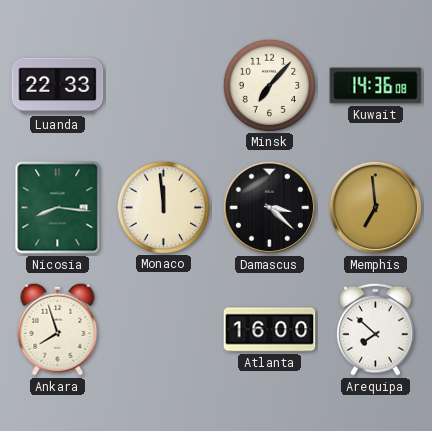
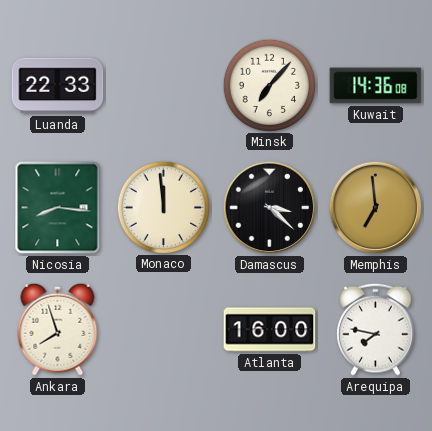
Arequipa: 7:52 -> 7:47 (376, 329)
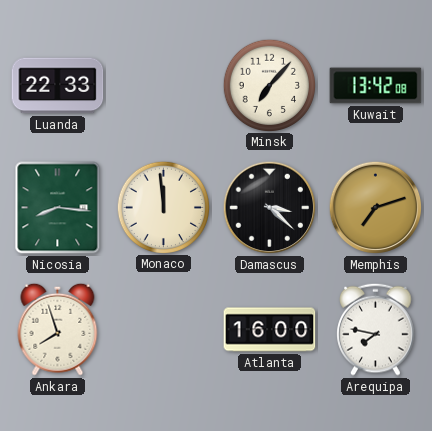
Kuwait: 14:36 -> 13:42 (376, 86)
Memphis: 6:59 -> 7:12 (376, 208)
